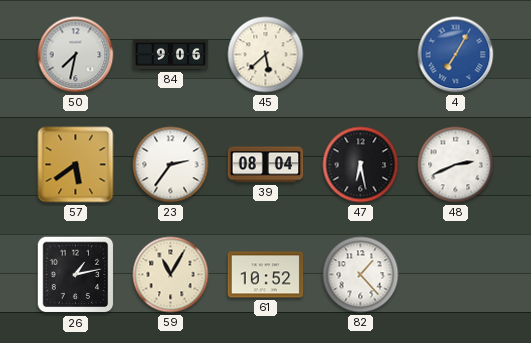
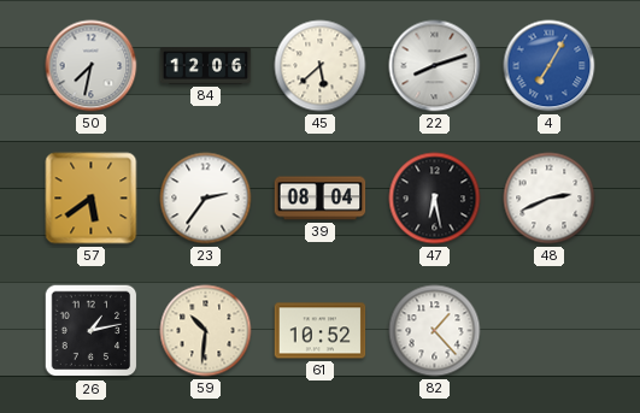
84: 9:06 -> 12:06 (206, 66)
22: none -> 8:12 (435, 66)
59: 11:05 -> 10:31 (206, 331)
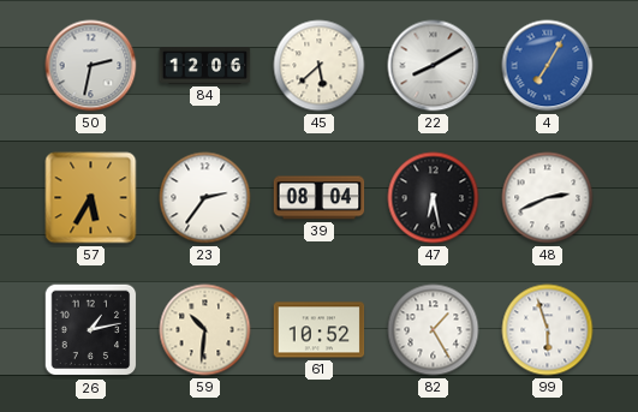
50: 7:32 -> 2:32 (91, 66)
22: 8:12 -> 8:10 (434, 66)
57: 5:39 -> 5:35 (91, 198)
82: 1:23 -> 1:25 (434, 330)
99: none -> 5:57 (548, 330)
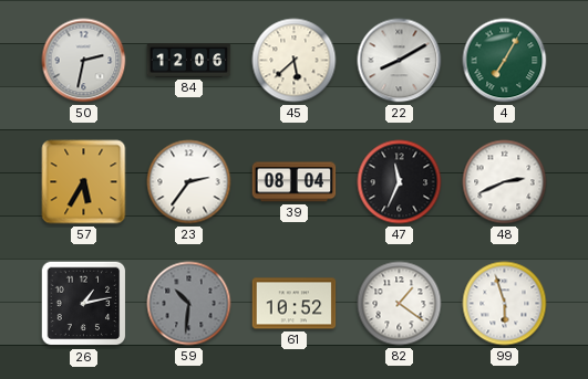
4 dial: blue -> green (505, 61)
47: 6:28 -> 11:34 (400, 182)
59 dial: cream -> grey (189, 304)
82: 1:25 -> 1:21 (400, 304)
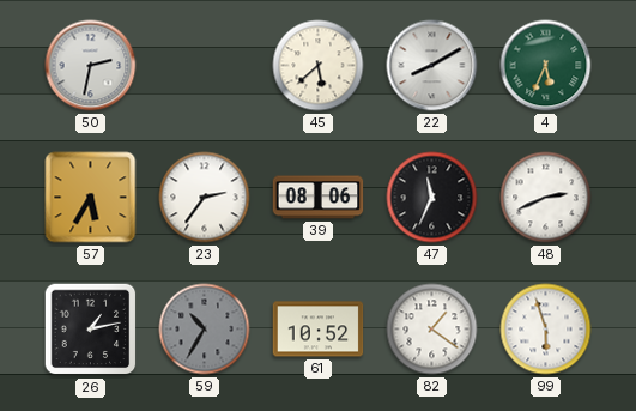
84: 12:06 -> none (189, 61)
4: 7:05 -> 5:34 (546, 66)
39: 08:04 -> 08:06 (319, 198)
59: 10:31 -> 10:35 (205, 330)
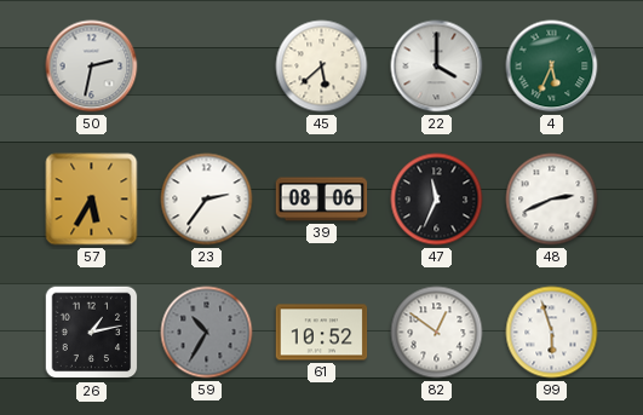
22: 8:10 -> 4:00 (437, 67)
82: 1:21 -> 12:51 (437, 333)
